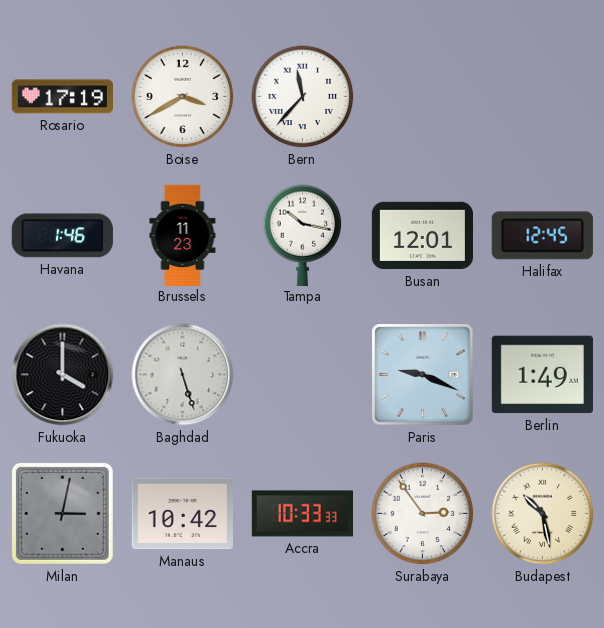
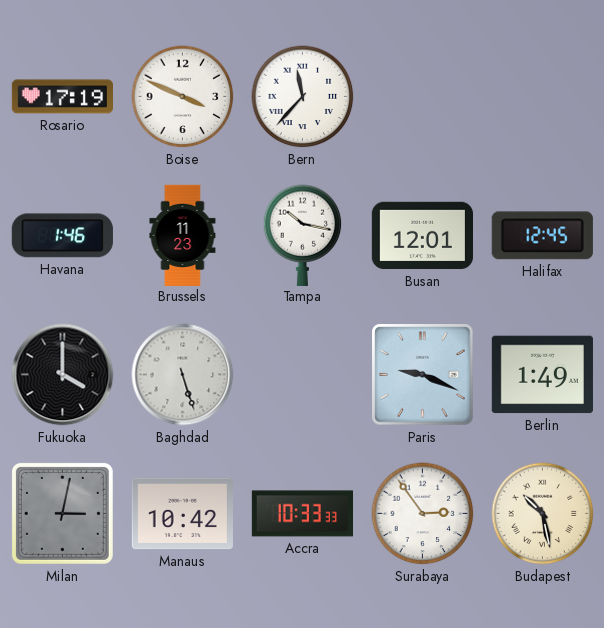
Boise: 3:40 -> 3:49 (183, 97)
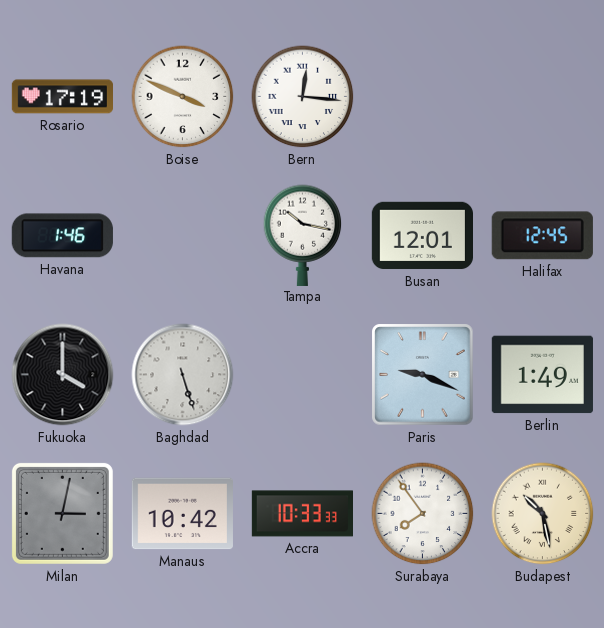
Bern: 11:37 -> 12:16 (303, 97)
Brussels: 11:23 -> none (183, 235)
Surabaya: 2:54 -> 7:54 (423, 514)
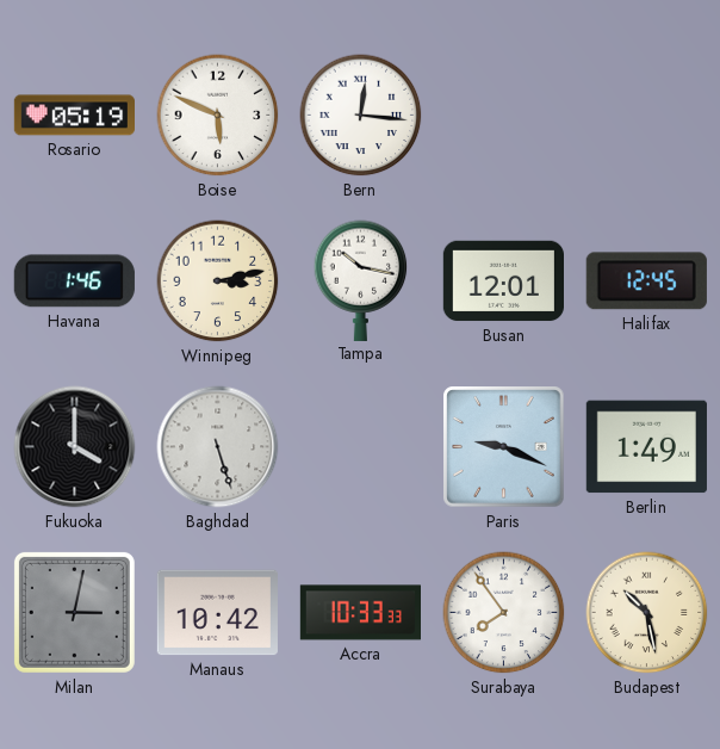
Rosario: 17:19 -> 05:19 (74, 116)
Boise: 3:49 -> 5:49 (218, 116)
Winnipeg: none -> 3:13 (218, 281)
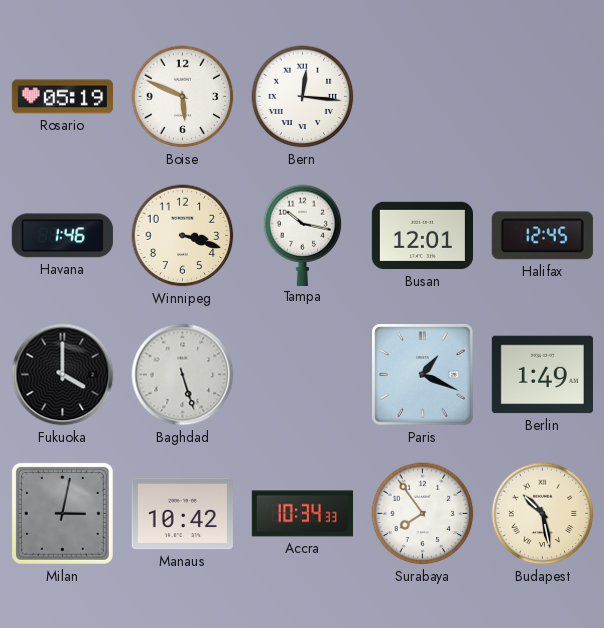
Winnipeg: 3:13 -> 3:18 (183, 236)
Paris: 9:19 -> 1:19 (423, 375)
Accra: 10:33 -> 10:34 (302, 514)
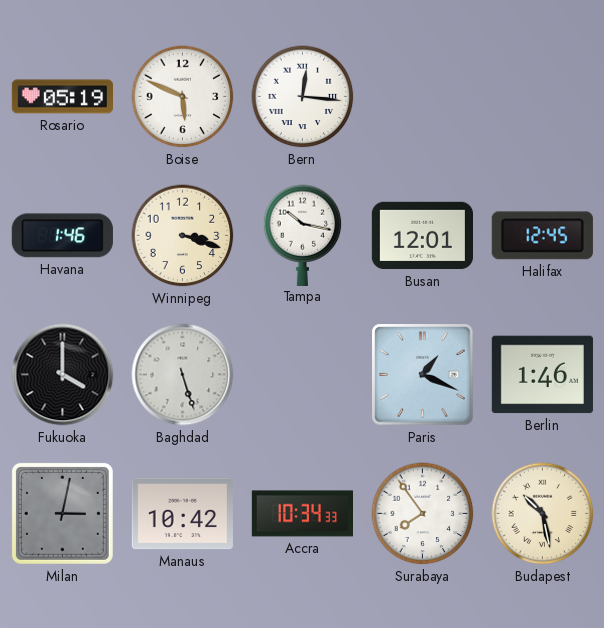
Berlin: 1:49 -> 1:46 (542, 375)
